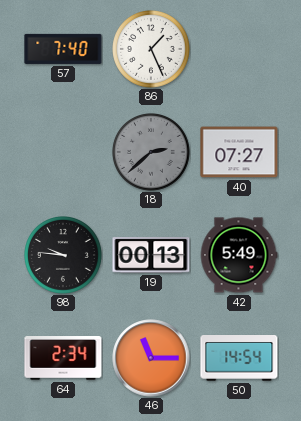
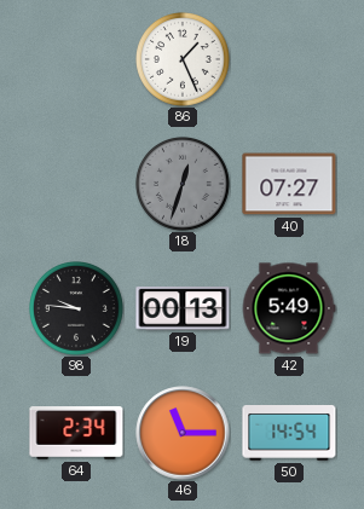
57: 7:40 -> none (63, 49)
18: 2:38 -> 12:33 (184, 185)
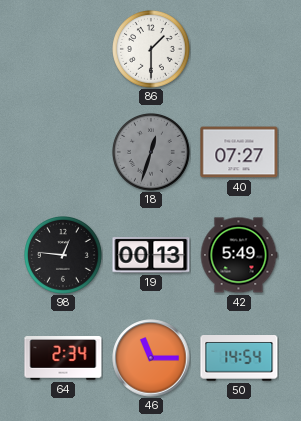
86: 1:26 -> 1:30 (152, 50)
98: 9:46 -> 12:46 (64, 256)
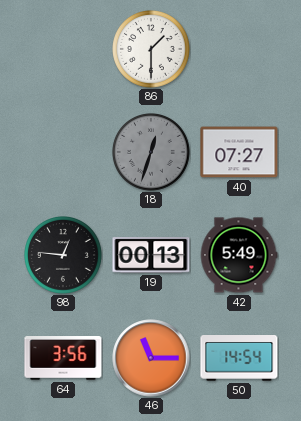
64: 2:34 -> 3:56 (63, 359)
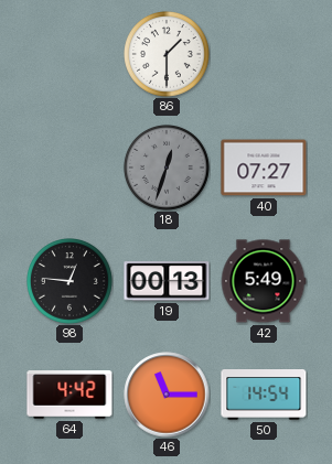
64: 3:56 -> 4:42 (69, 396)
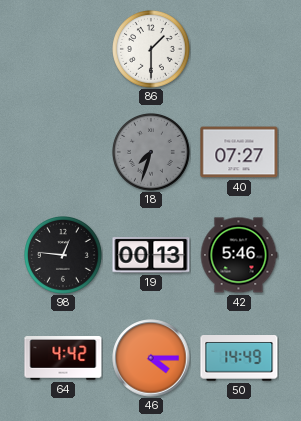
18: 12:33 -> 7:33 (152, 153)
42: 5:49 -> 5:46 (239, 255)
46: 11:15 -> 4:15 (151, 358)
50: 14:54 -> 14:49 (239, 359)
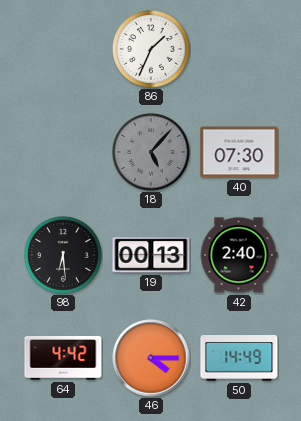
86: 1:30 -> 1:34 (152, 50)
18: 7:33 -> 5:07 (152, 153)
40: 07:27 -> 07:30 (239, 152)
98: 12:46 -> 6:29 (64, 256)
42: 5:46 -> 2:40 (239, 255)
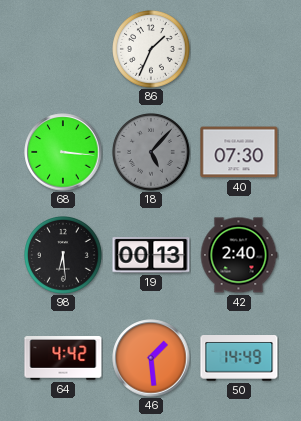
68: none -> 3:16 (63, 152)
46: 4:15 -> 1:29 (151, 358)
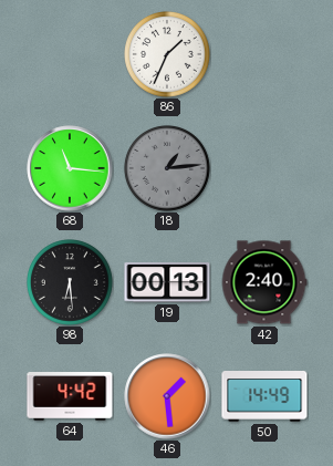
68: 3:16 -> 11:16 (70, 168)
18: 5:07 -> 1:14 (168, 169)
40: 07:30 -> none (239, 152)
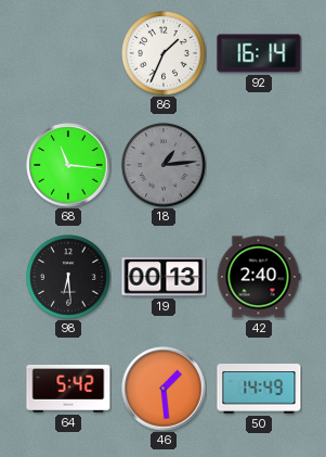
92: none -> 16:14 (259, 53)
64: 4:42 -> 5:42 (68, 390)
